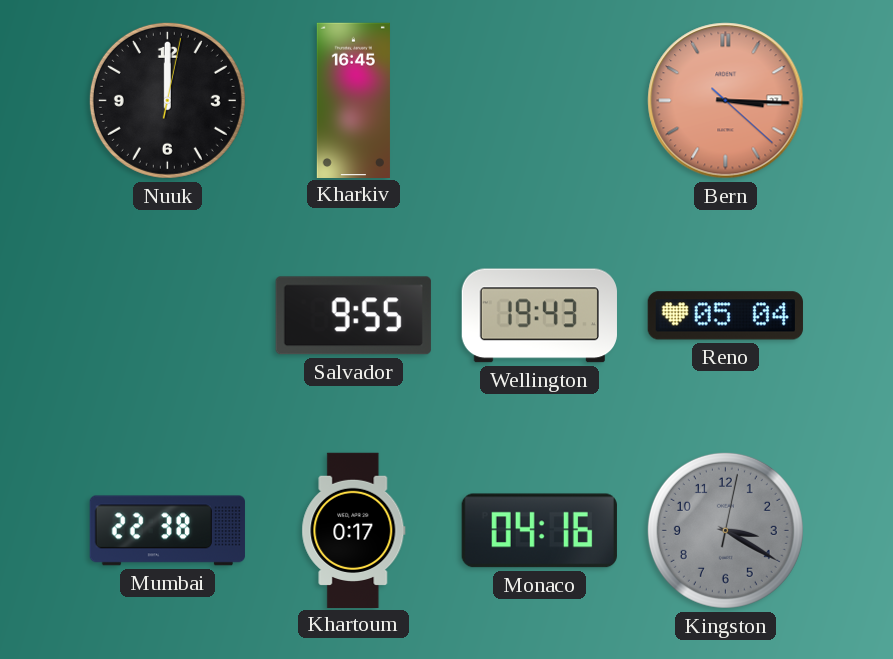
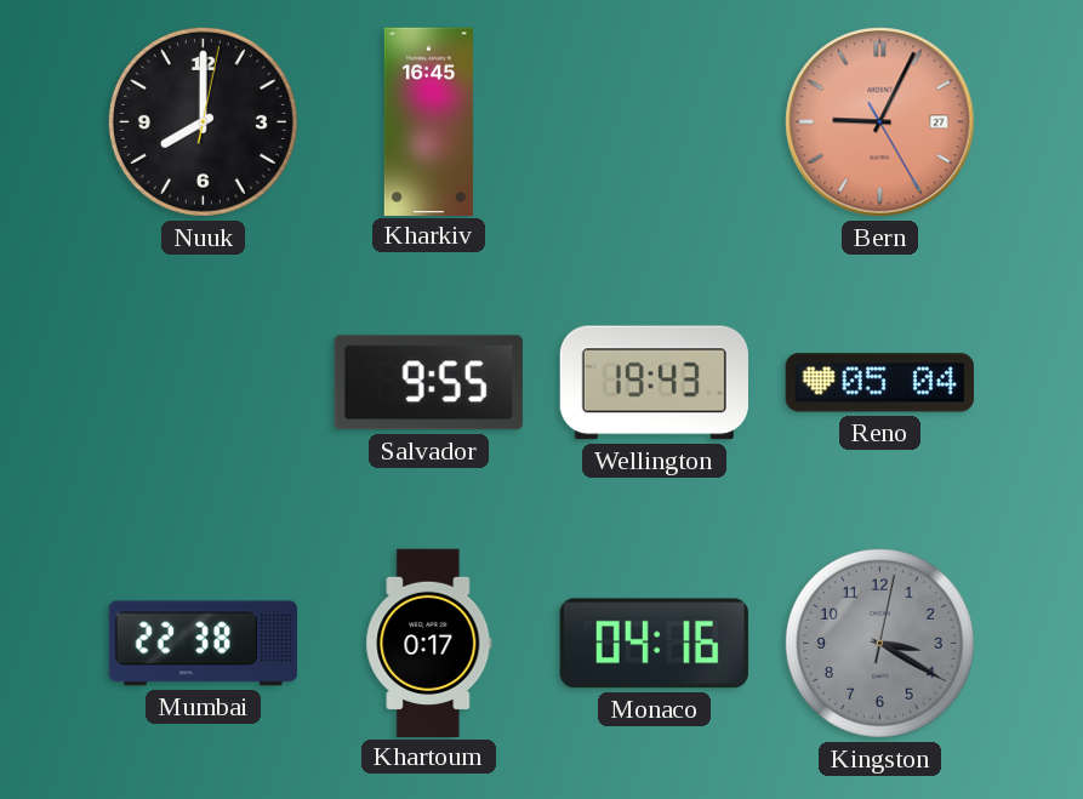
Nuuk: 12:00 -> 8:00 (203, 121)
Bern: 3:15 -> 9:04 (880, 122)
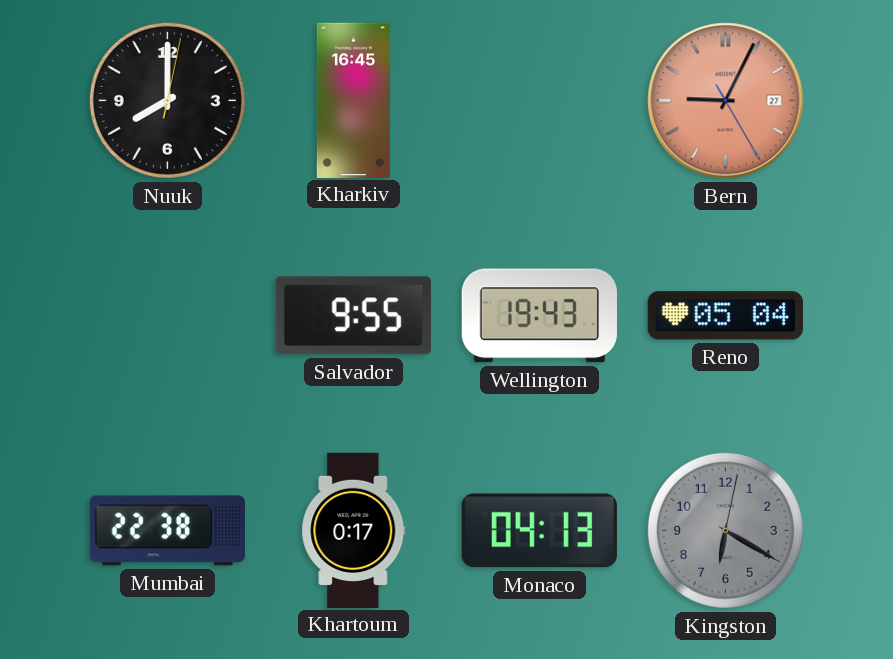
Monaco: 04:16 -> 04:13 (539, 531)
Kingston: 3:20 -> 6:20 (725, 530)
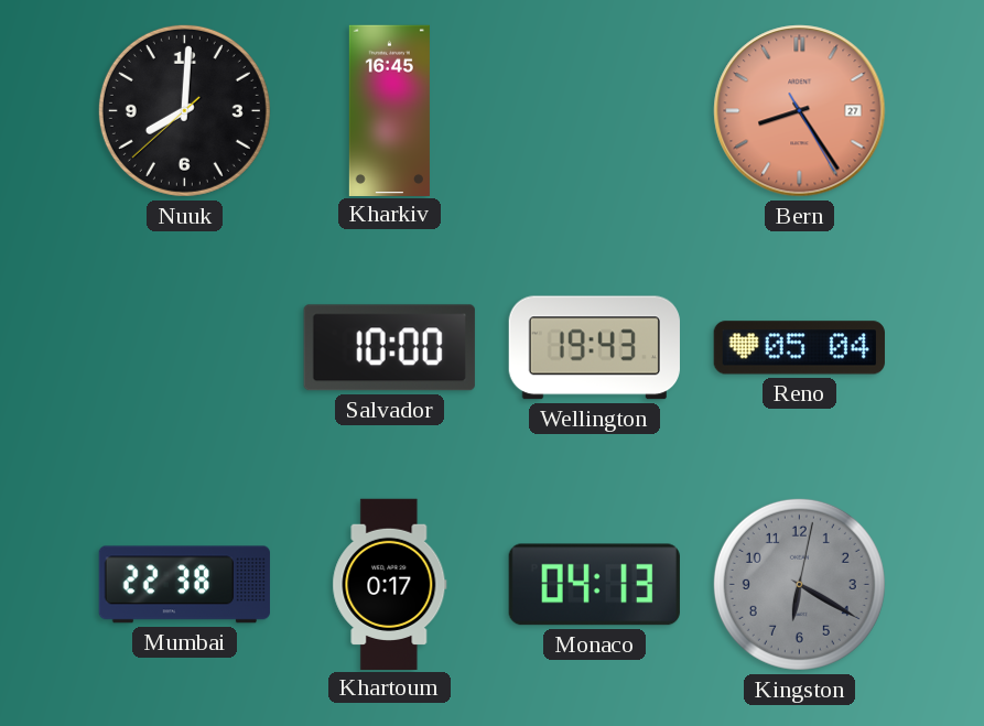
Nuuk: 8:00:02 -> 8:00:38 (184, 110)
Bern: 9:04 -> 8:24 (800, 111)
Salvador: 9:55 -> 10:00 (389, 348)
